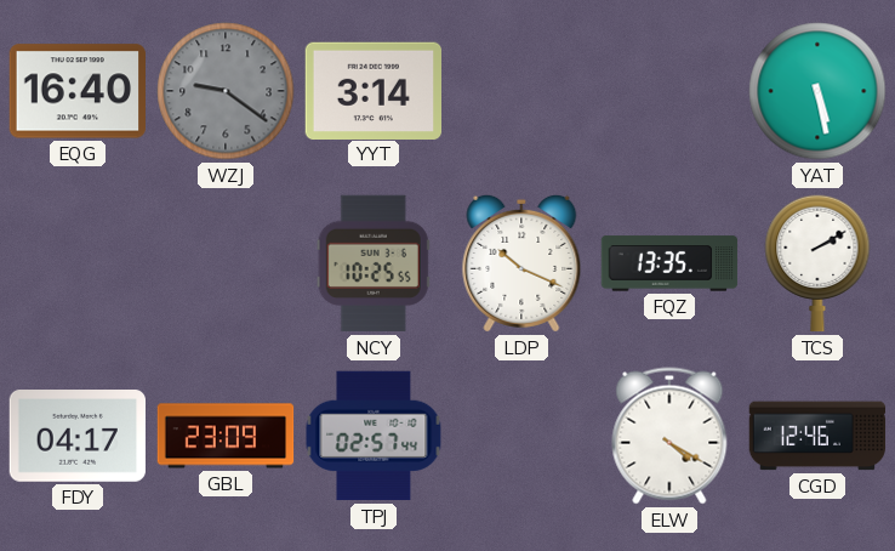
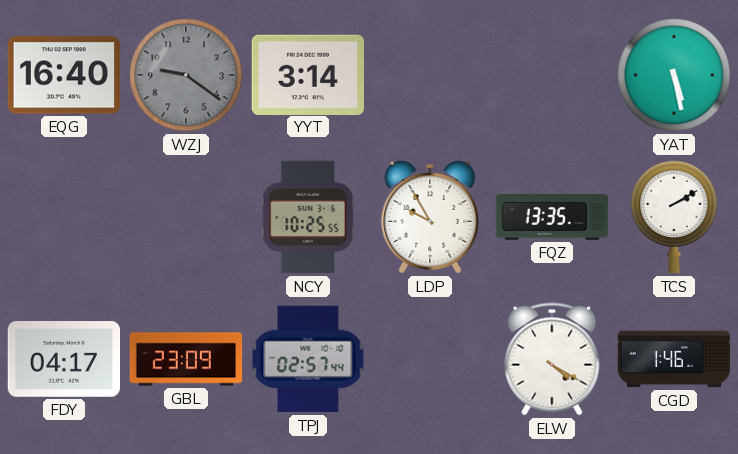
LDP: 10:19 -> 9:55 (430, 217)
CGD: 12:46 -> 1:46 (674, 359)
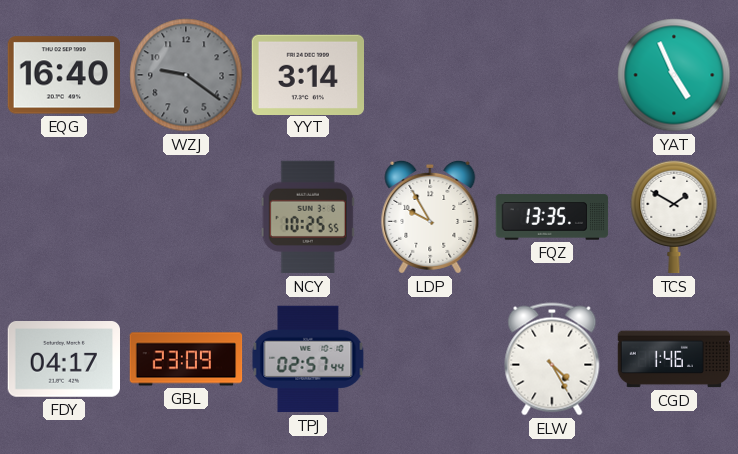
YAT: 5:28 -> 4:56 (674, 75)
TCS: 2:10 -> 1:50 (674, 217)
ELW: 4:20 -> 4:25 (552, 359)
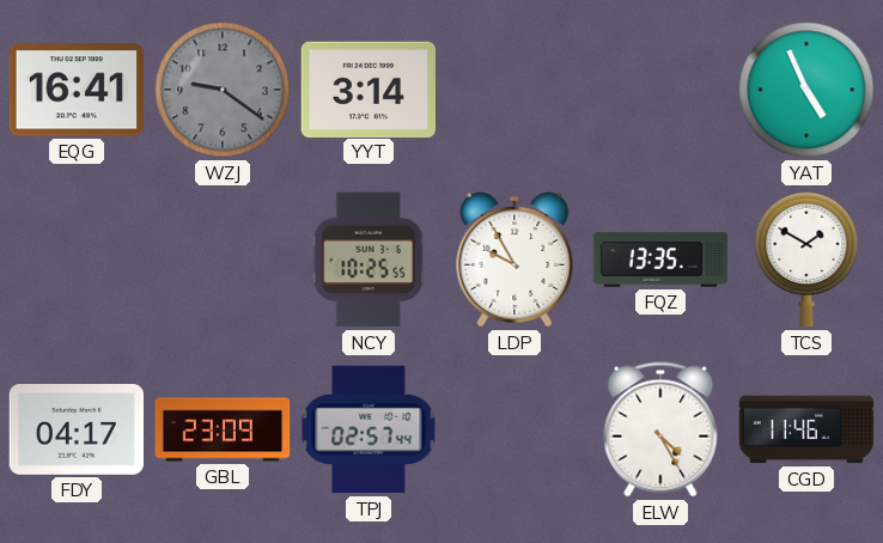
EQG: 16:40 -> 16:41 (75, 90)
CGD: 1:46 -> 11:46 (806, 429)
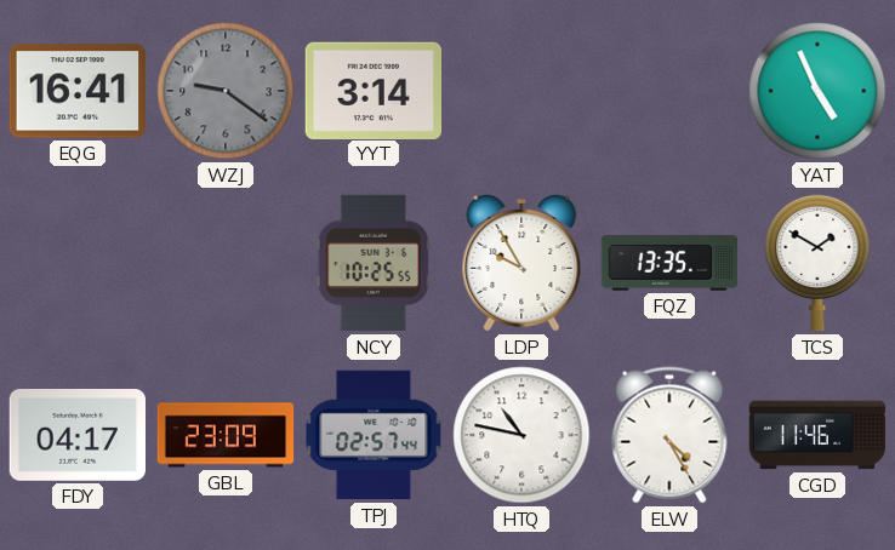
HTQ: none -> 10:47 (521, 435)
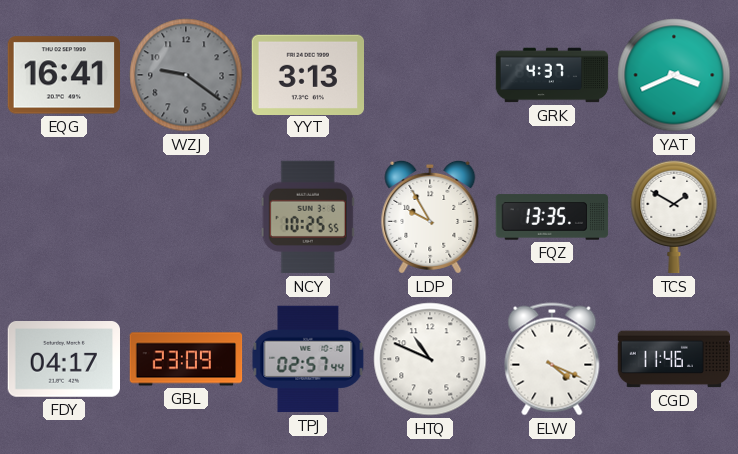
YYT: 3:14 -> 3:13 (307, 74)
GRK: none -> 4:37 (552, 75)
YAT: 4:56 -> 3:41 (674, 75)
HTQ: 10:47 -> 10:49 (430, 359)
ELW: 4:25 -> 4:19 (552, 359)
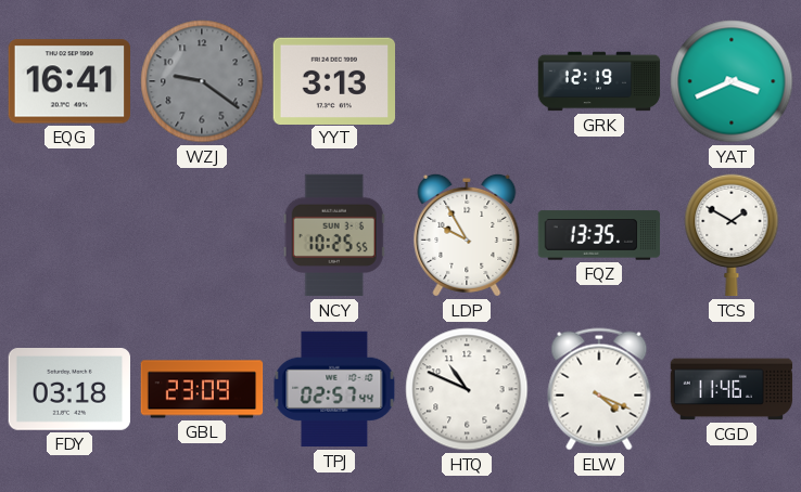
GRK: 4:37 -> 12:19 (599, 81)
FDY: 04:17 -> 03:18 (68, 390)
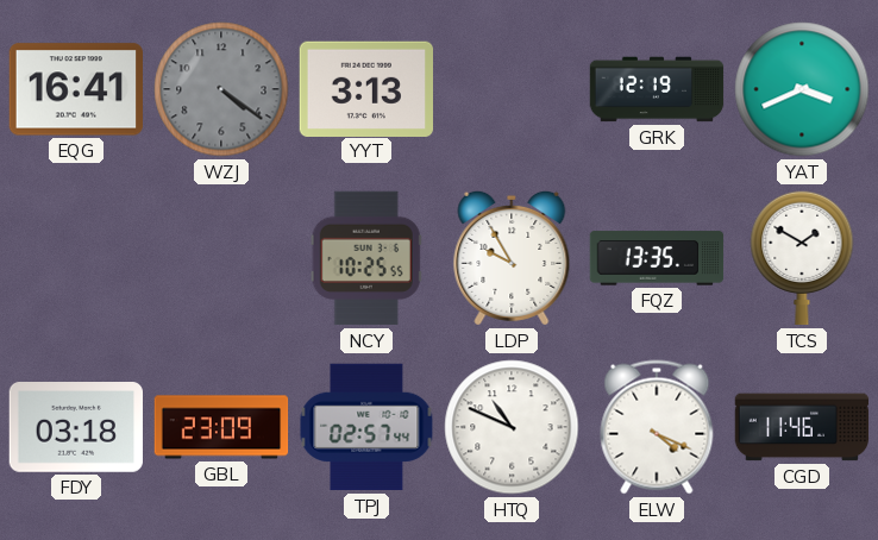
WZJ: 9:21 -> 4:21 (221, 89)
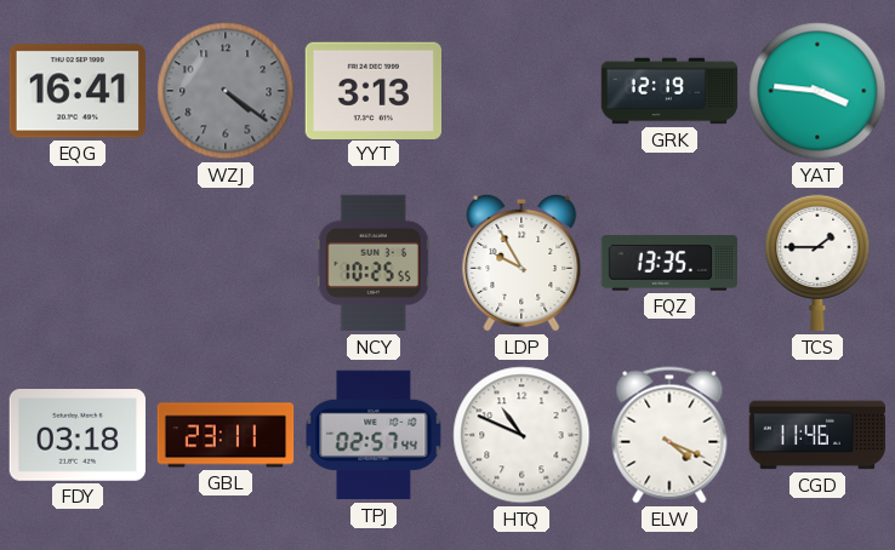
YAT: 3:41 -> 3:46 (817, 91)
TCS: 1:50 -> 1:45 (817, 263)
GBL: 23:09 -> 23:11 (226, 435)
